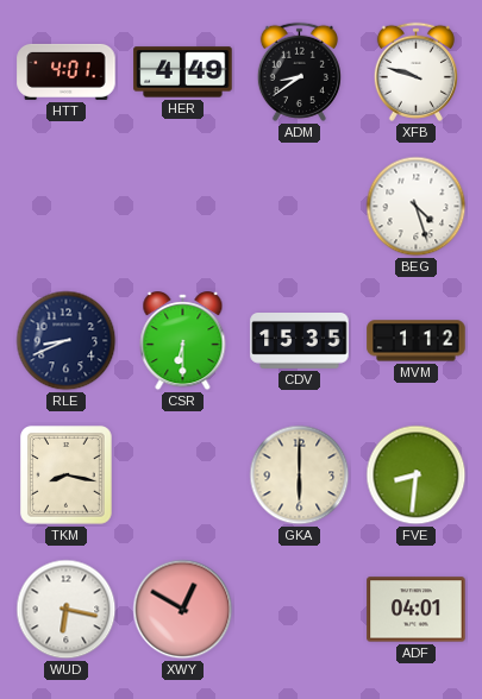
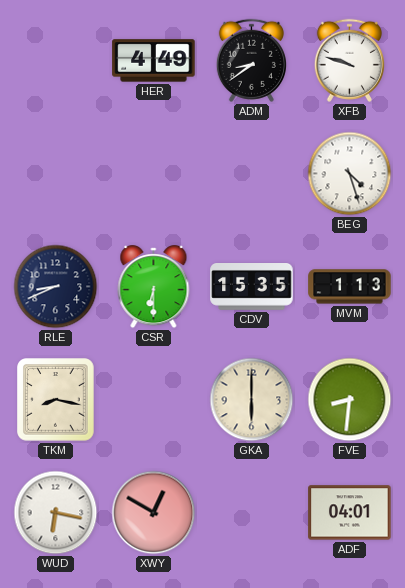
HTT: 4:01 -> none (67, 71)
MVM: 1:12 -> 1:13 (350, 287)
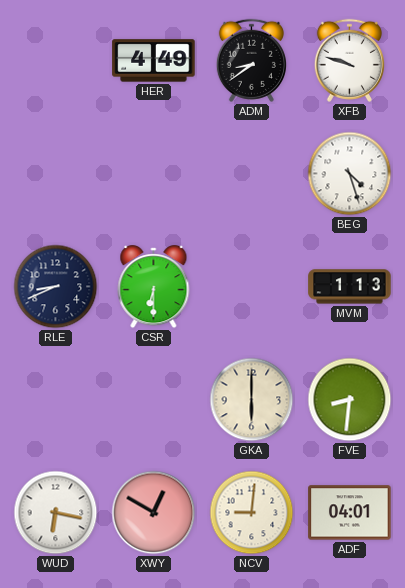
CDV: 15:35 -> none (252, 287)
TKM: 8:17 -> none (56, 400)
NCV: none -> 9:01 (252, 513)
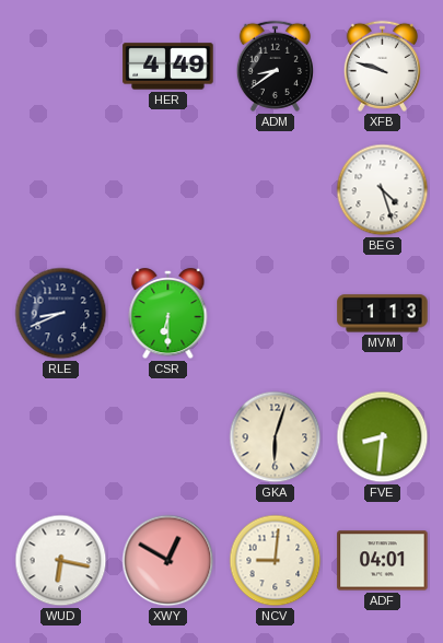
GKA: 6:00 -> 6:03 (276, 437)
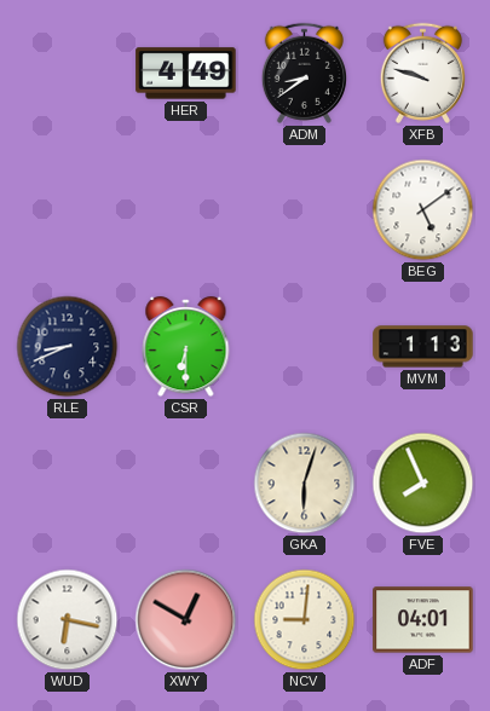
BEG: 4:27 -> 5:09 (423, 210)
FVE: 8:31 -> 7:56 (423, 484)
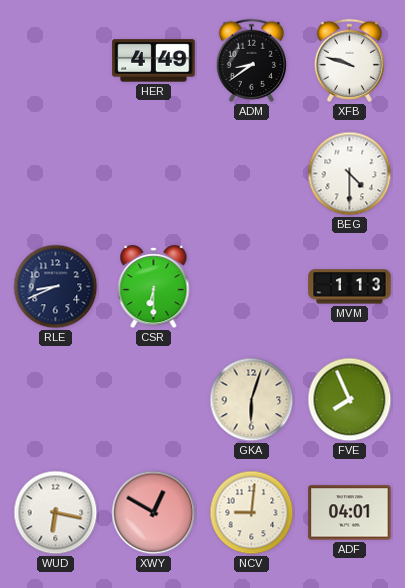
BEG: 5:09 -> 4:30 (350, 174)
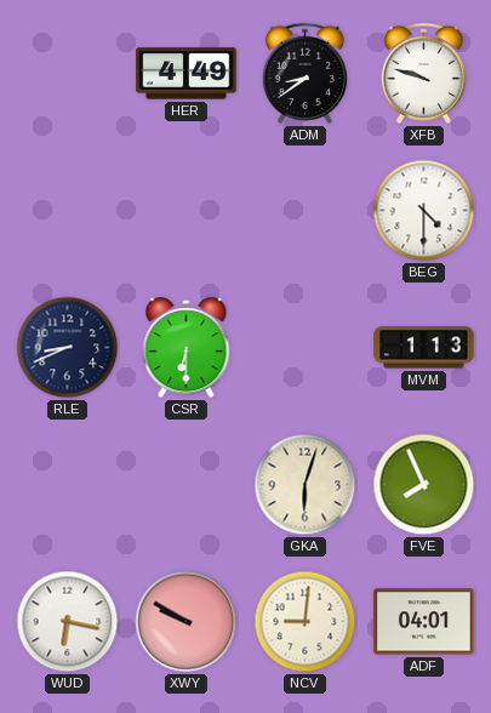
XWY: 12:50 -> 9:50 (187, 622)
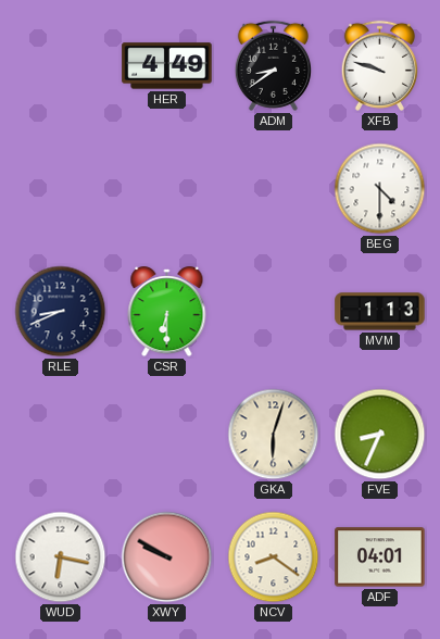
FVE: 7:56 -> 8:34 (380, 435)
NCV: 9:01 -> 8:21 (274, 557)
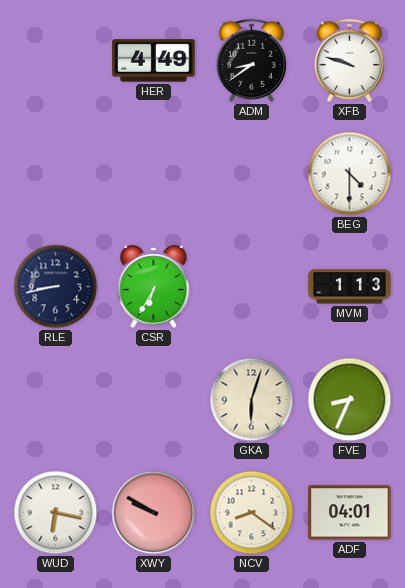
RLE: 8:41 -> 8:43 (56, 287)
CSR: 6:30 -> 6:35 (154, 287)
